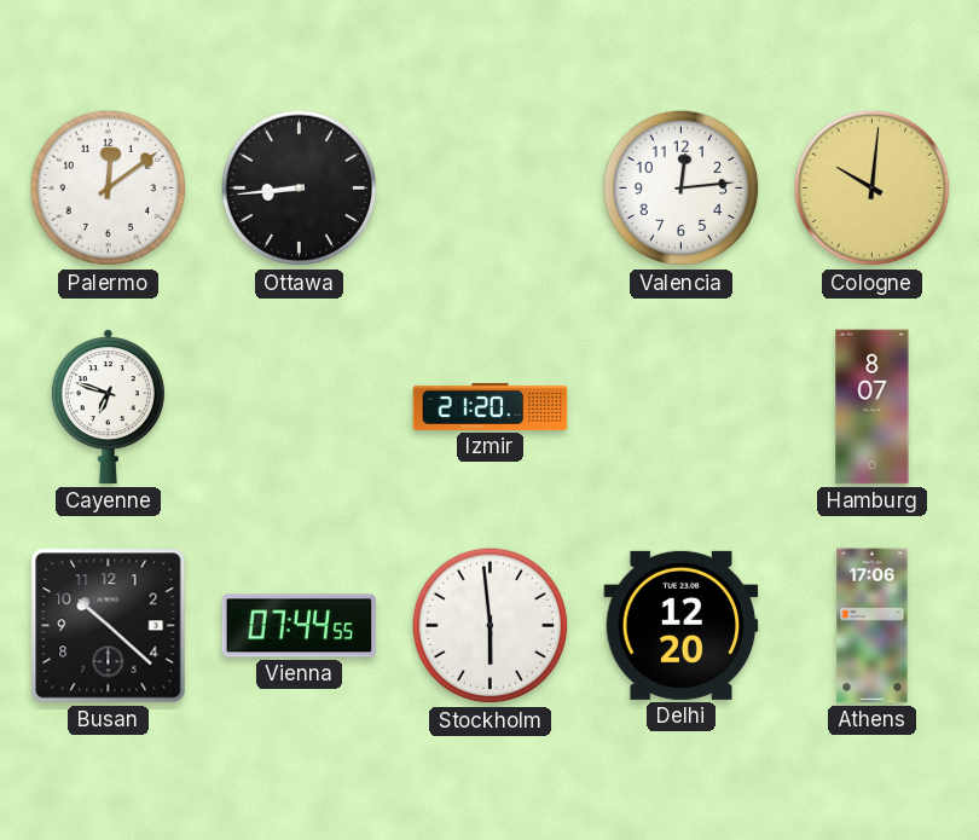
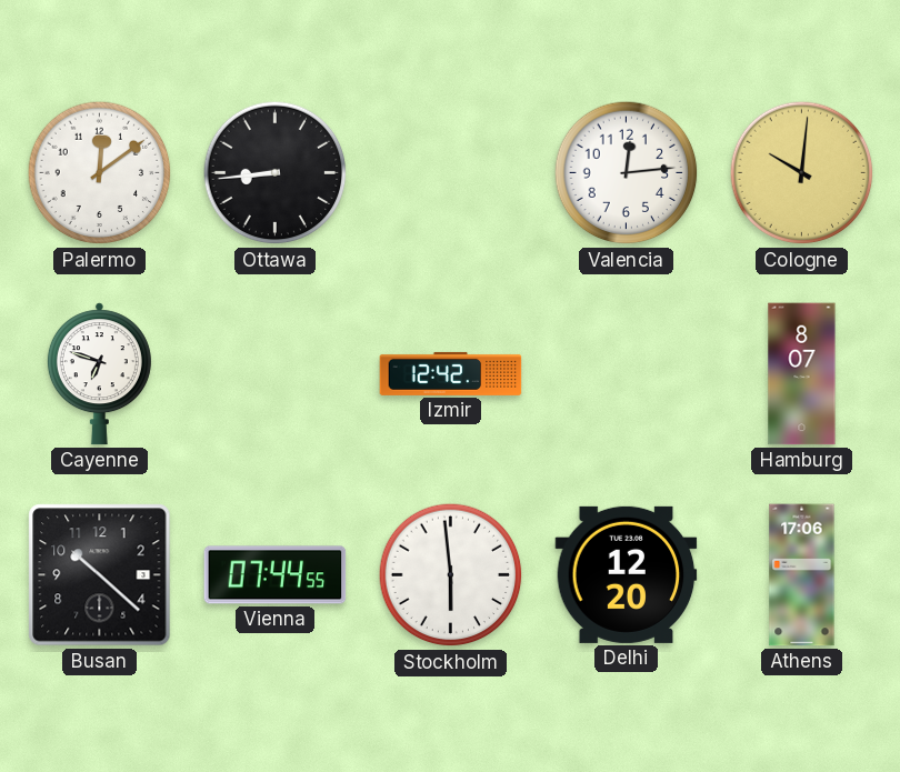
Izmir: 21:20 -> 12:42 (451, 373)
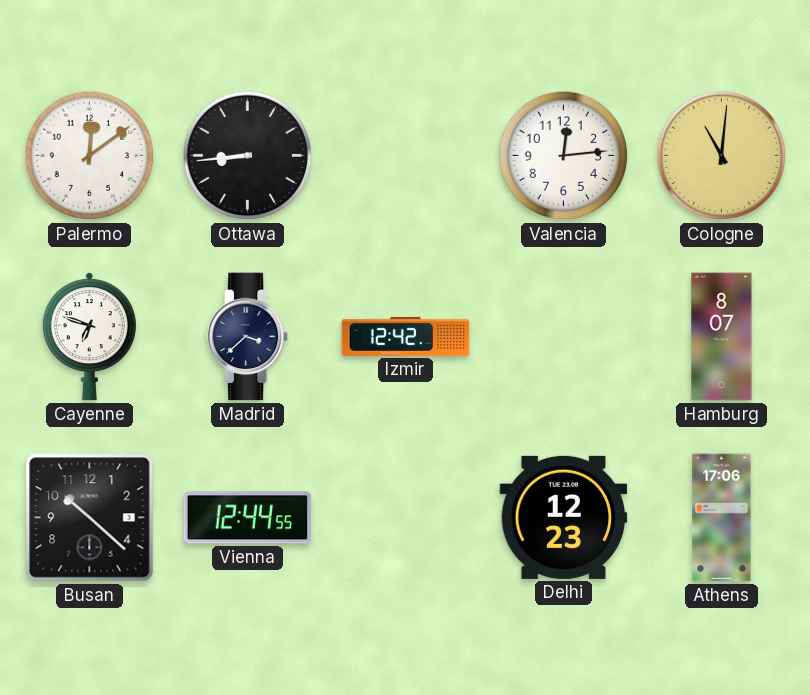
Cologne: 10:01 -> 11:01 (722, 156)
Madrid: none -> 3:38 (249, 337)
Vienna: 07:44 -> 12:44 (248, 518)
Stockholm: 5:59 -> none (451, 575)
Delhi: 12:20 -> 12:23 (564, 517)
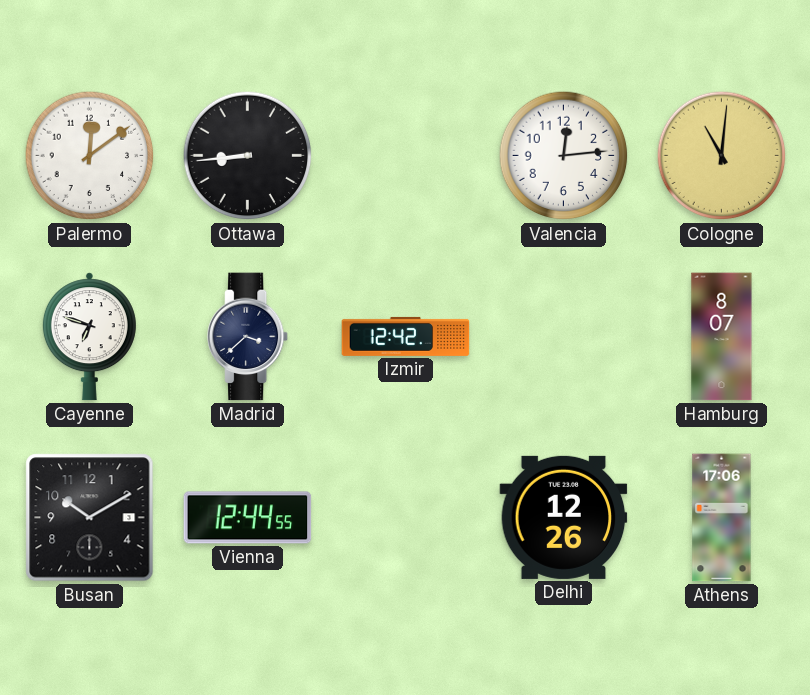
Busan: 10:22 -> 10:10 (90, 518)
Delhi: 12:23 -> 12:26 (564, 517)
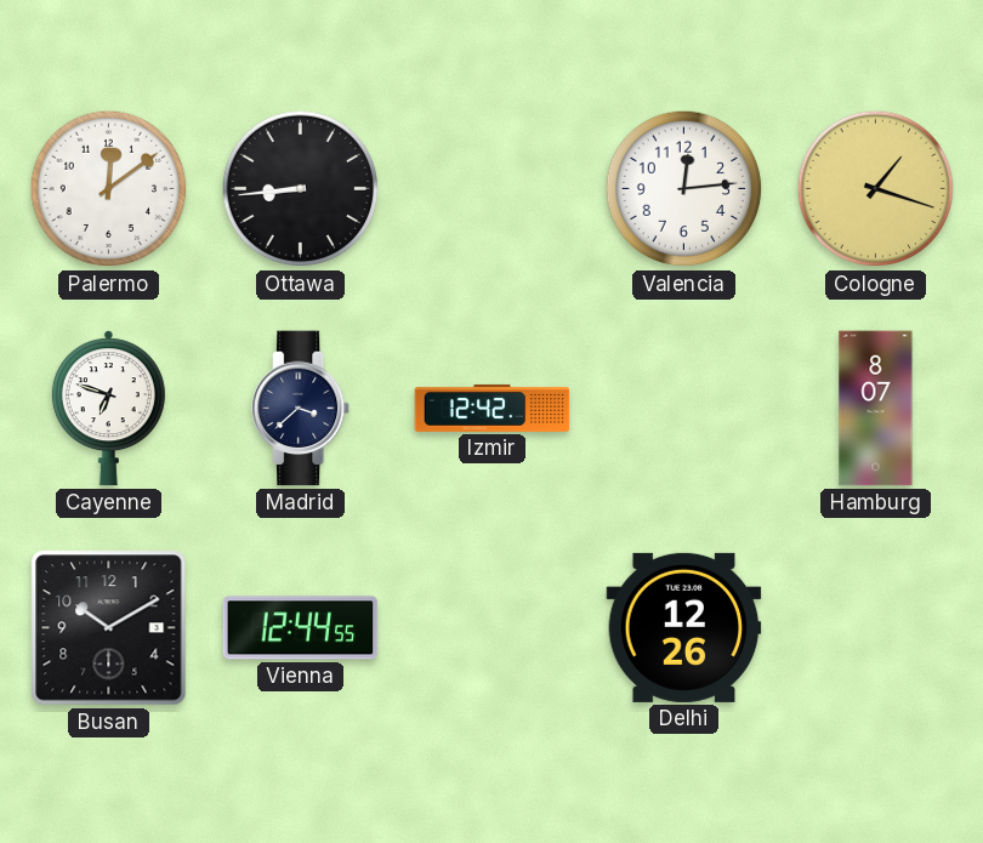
Cologne: 11:01 -> 1:18 (876, 189)
Athens: 17:06 -> none (722, 518)
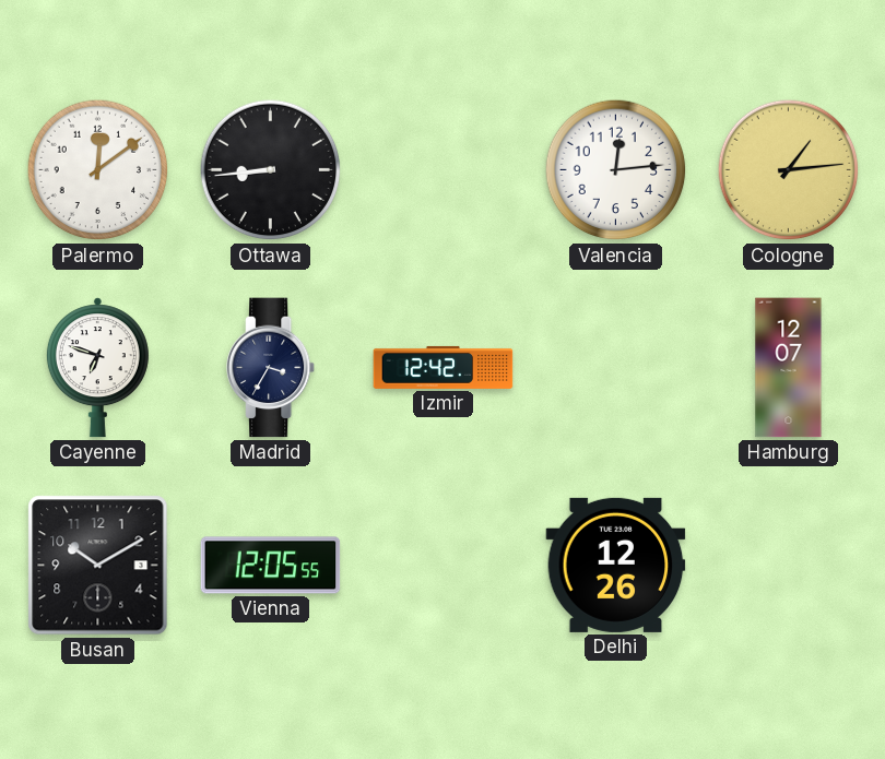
Cologne: 1:18 -> 1:14 (789, 170)
Madrid: 3:38 -> 3:35 (272, 368)
Hamburg: 8:07 -> 12:07 (789, 368)
Vienna: 12:44 -> 12:05 (271, 566)
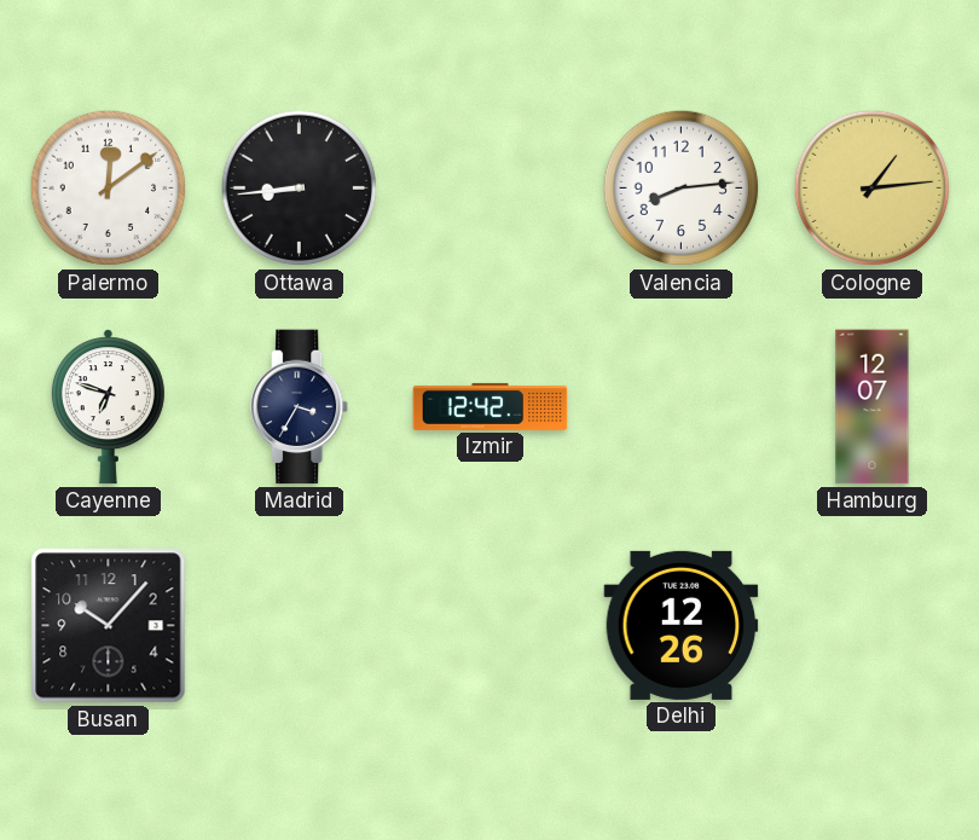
Valencia: 12:14 -> 8:14 (682, 189)
Busan: 10:10 -> 10:07 (109, 626)
Vienna: 12:05 -> none (271, 566)
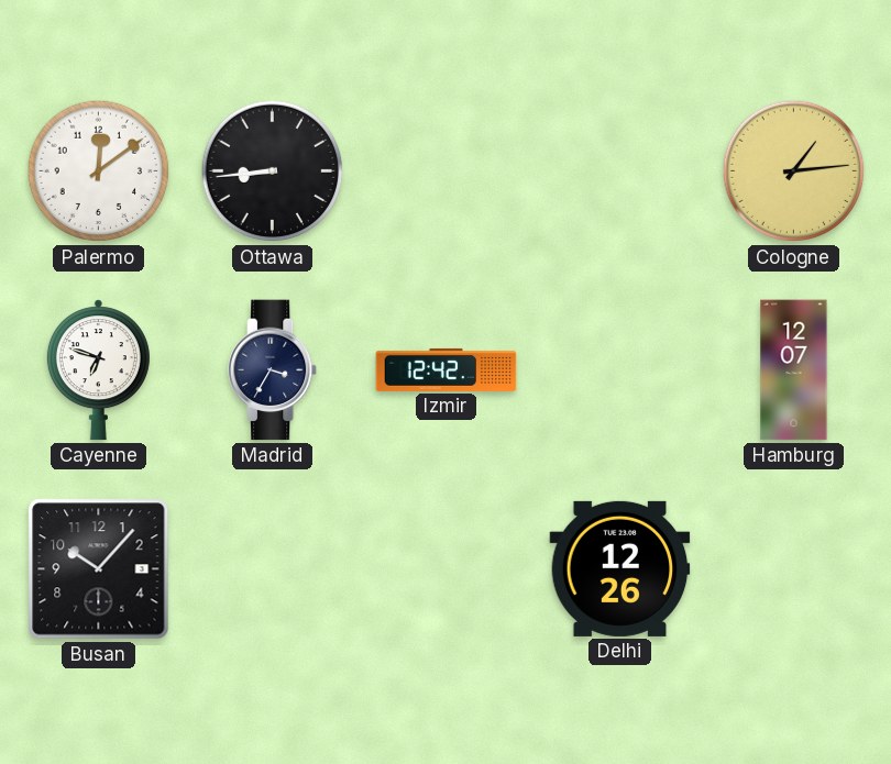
Valencia: 8:14 -> none (682, 189)
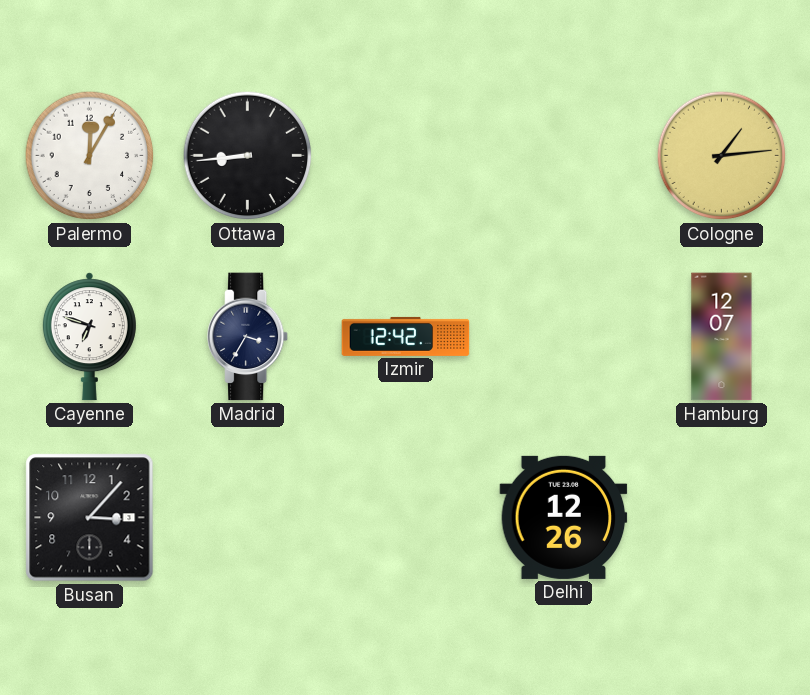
Palermo: 12:09 -> 12:05 (90, 156)
Busan: 10:07 -> 3:07 (90, 518)
